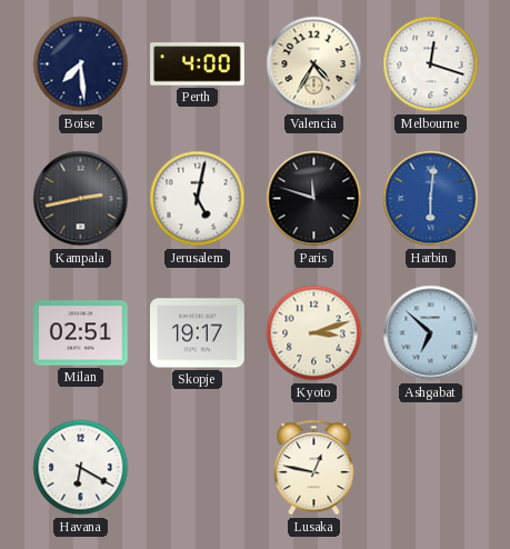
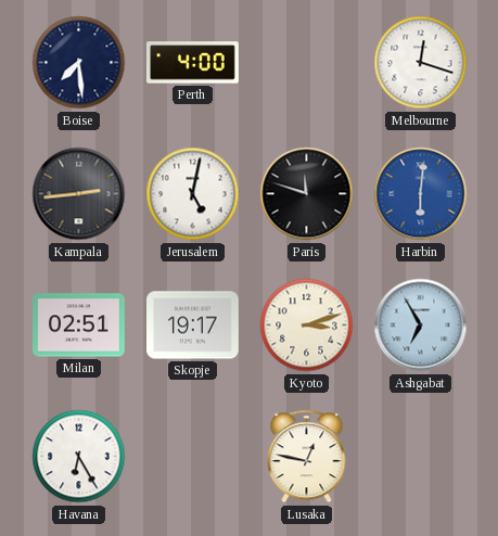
Valencia: 4:35 -> none (314, 64)
Kampala: 2:43 -> 2:44 (79, 194)
Ashgabat: 6:52 -> 6:55 (421, 326)
Havana: 6:20 -> 6:25 (79, 457)
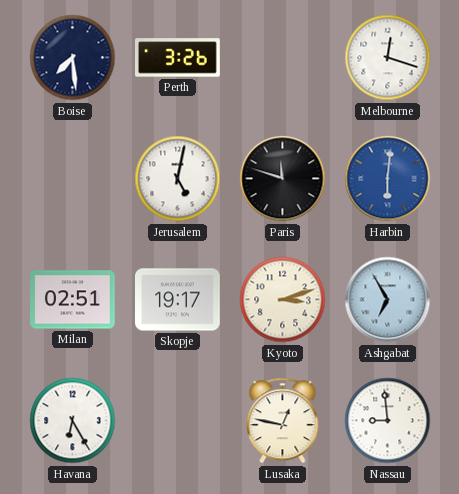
Perth: 4:00 -> 3:26 (178, 58)
Kampala: 2:44 -> none (79, 194)
Nassau: none -> 8:59 (388, 421)
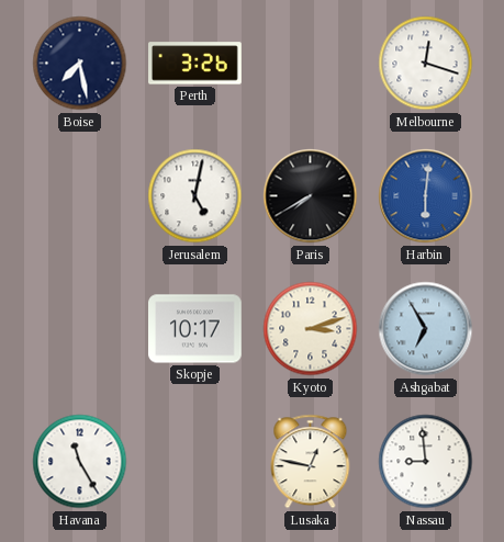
Boise: 7:29 -> 7:28 (80, 64)
Paris: 11:48 -> 7:40 (311, 196)
Milan: 02:51 -> none (73, 300)
Skopje: 19:17 -> 10:17 (195, 329)
Havana: 6:25 -> 11:25 (80, 462)
